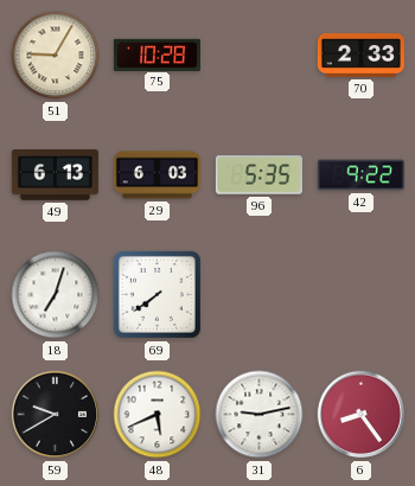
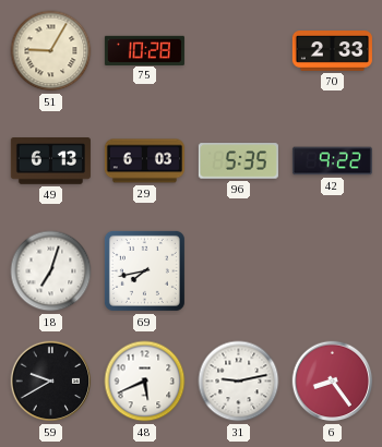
69: 7:39 -> 7:43 (144, 270)
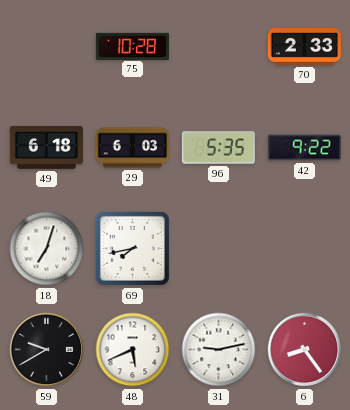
51: 9:05 -> none (51, 51)
49: 6:13 -> 6:18 (46, 148)
